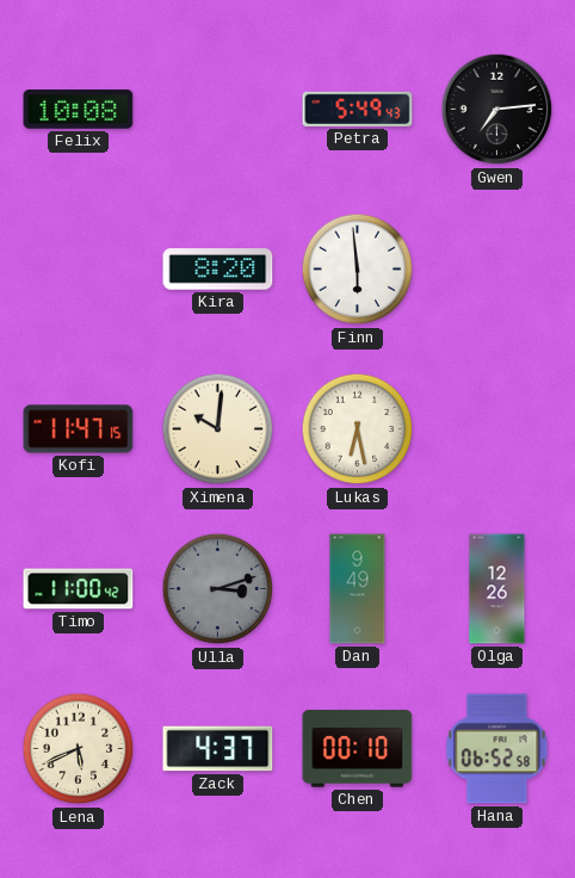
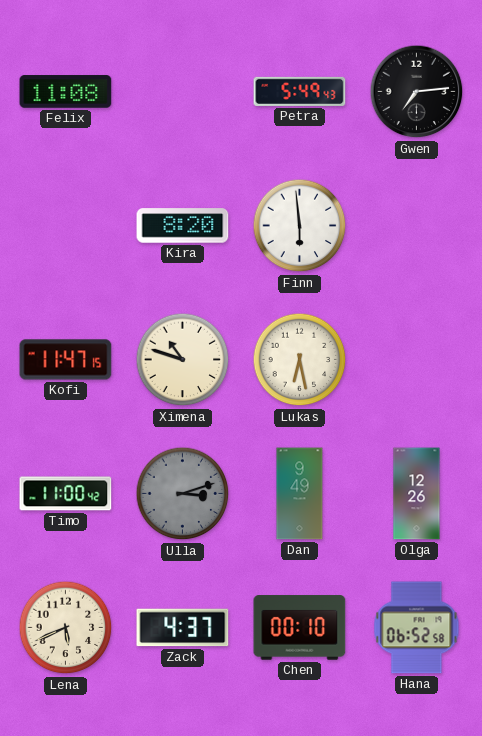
Felix: 10:08 -> 11:08 (66, 92)
Ximena: 10:01 -> 10:48 (183, 360)
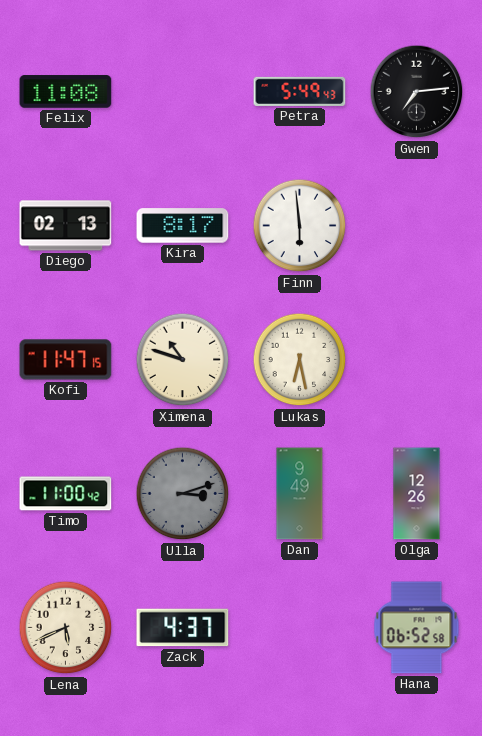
Diego: none -> 02:13 (66, 226)
Kira: 8:20 -> 8:17 (183, 226)
Chen: 00:10 -> none (300, 628)
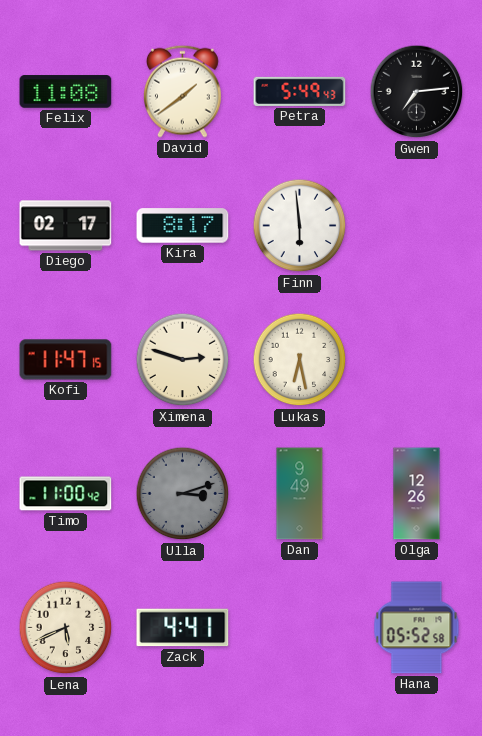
David: none -> 1:39 (182, 91)
Diego: 02:13 -> 02:17 (66, 226)
Ximena: 10:48 -> 2:48 (183, 360)
Zack: 4:37 -> 4:41 (183, 628)
Hana: 06:52 -> 05:52 (417, 628)
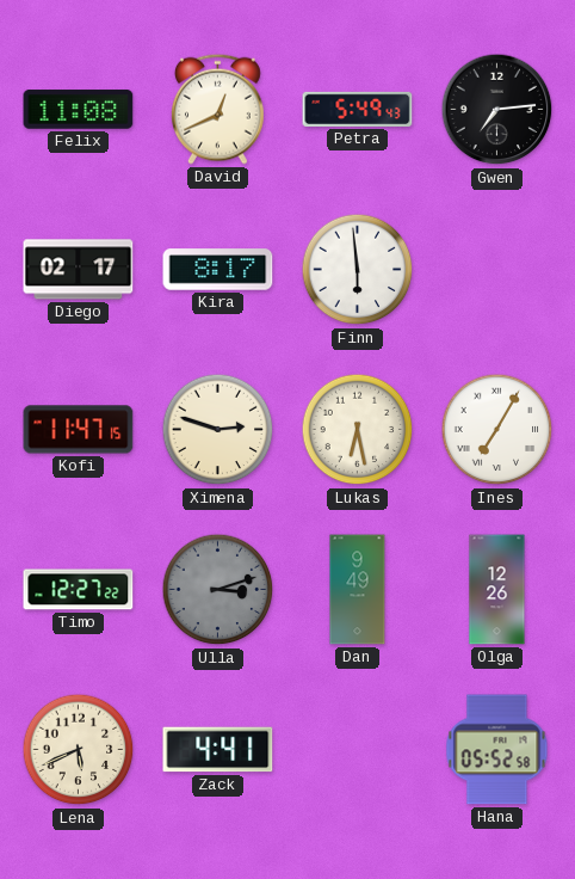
David: 1:39 -> 12:41 (217, 109)
Ines: none -> 7:05 (497, 430)
Timo: 11:00 -> 12:27 (79, 590)
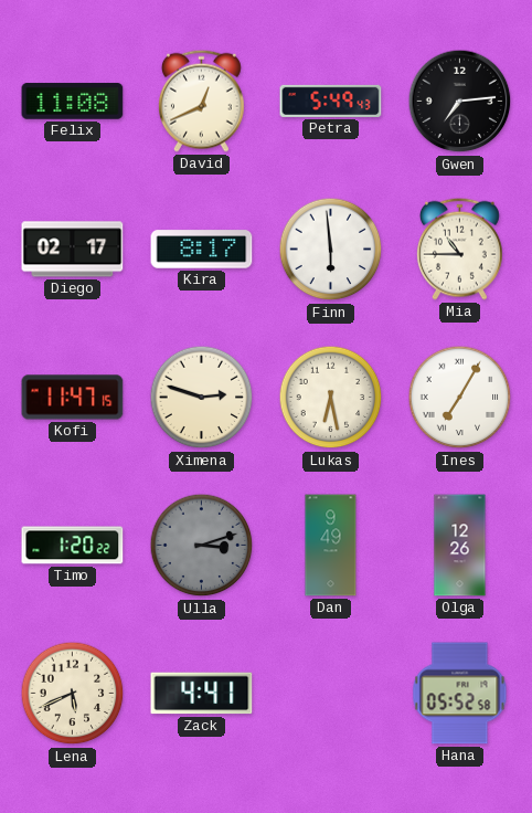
Mia: none -> 10:45 (459, 249)
Timo: 12:27 -> 1:20 (73, 546)
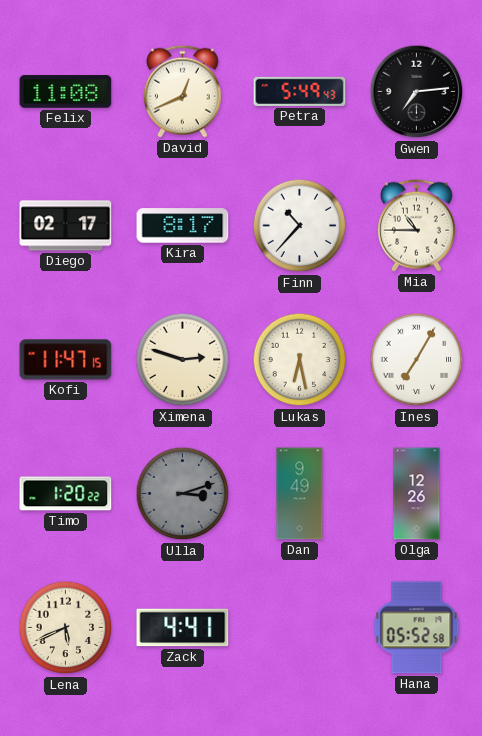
Finn: 5:59 -> 10:37 (300, 226)
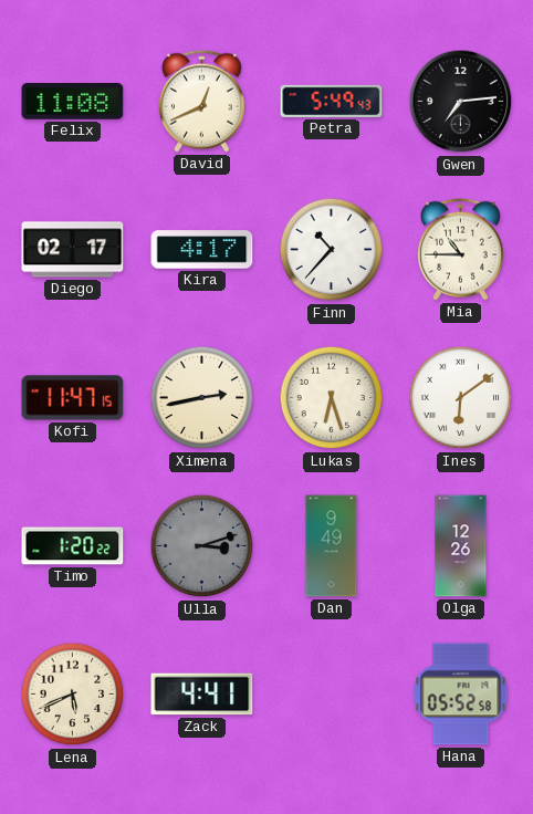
Kira: 8:17 -> 4:17 (202, 250)
Ximena: 2:48 -> 2:43 (202, 398)
Lukas: 6:28 -> 6:27 (332, 398)
Ines: 7:05 -> 6:09 (461, 398)
